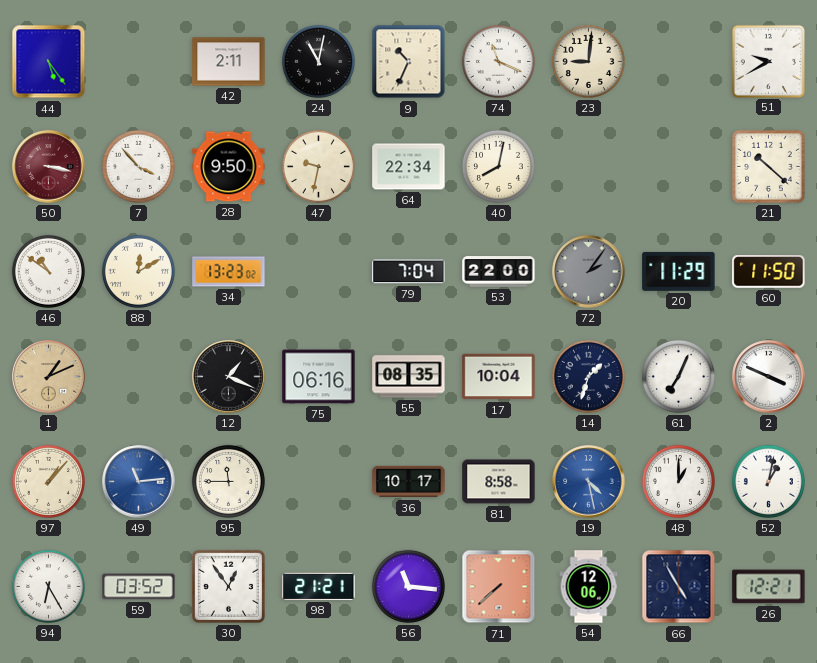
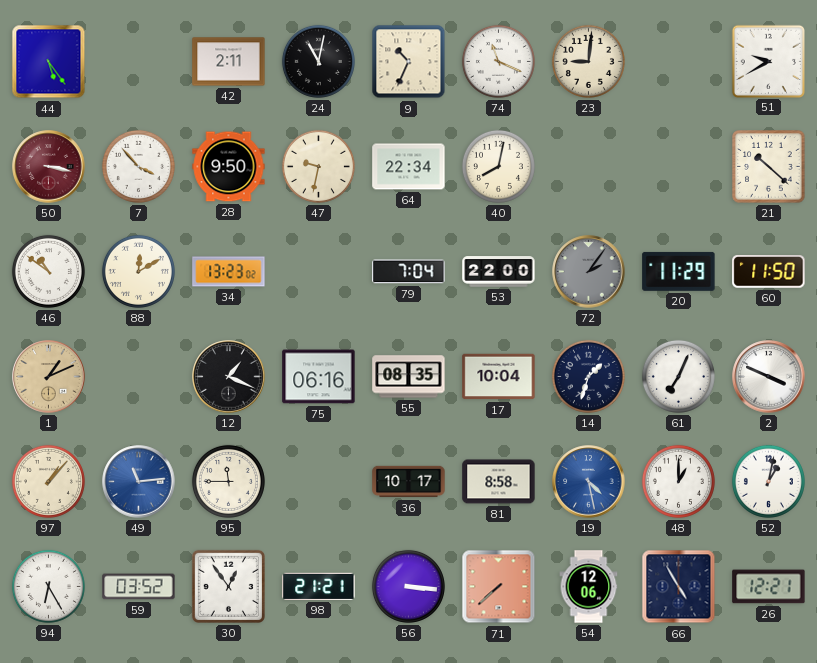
56: 11:16 -> 3:16 (408, 586)
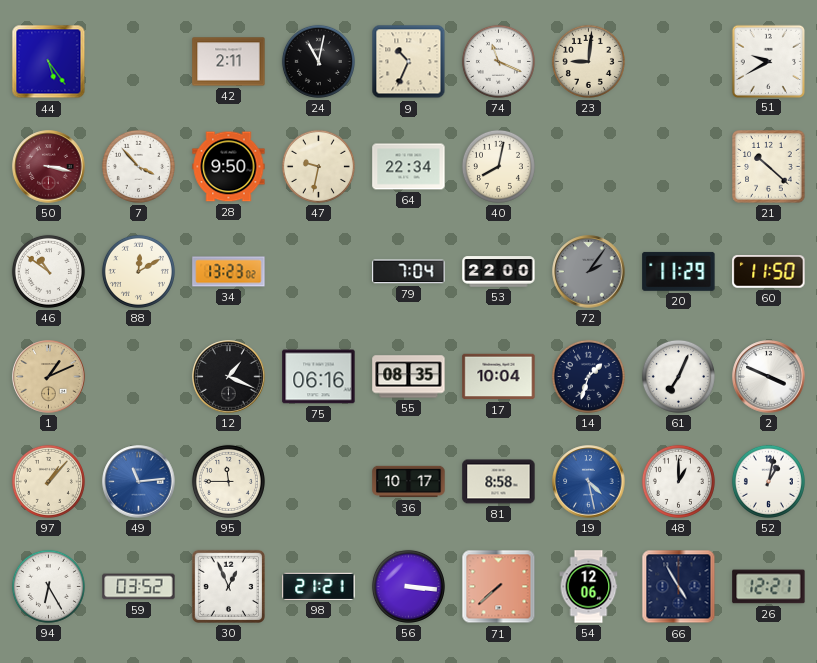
30: 12:54 -> 12:56 (228, 586)
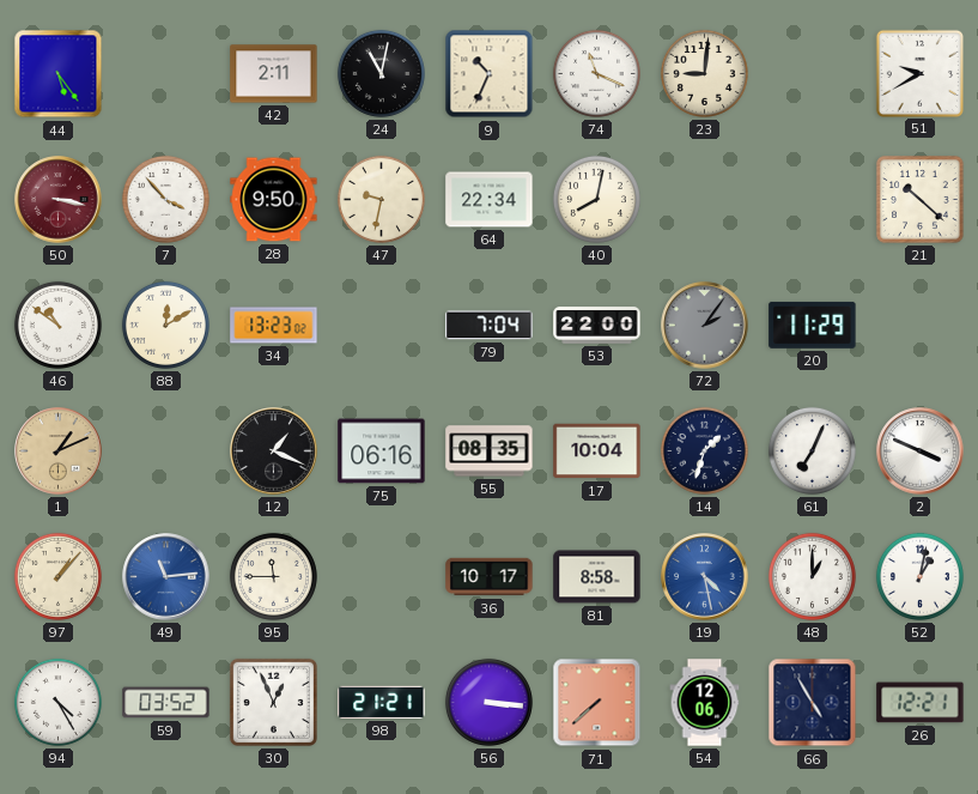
60: 11:50 -> none (769, 272)
94: 6:25 -> 4:25 (57, 702)
